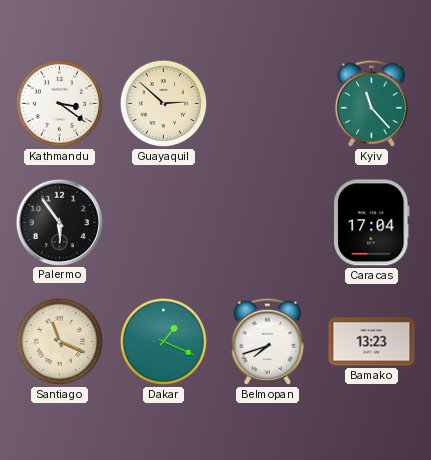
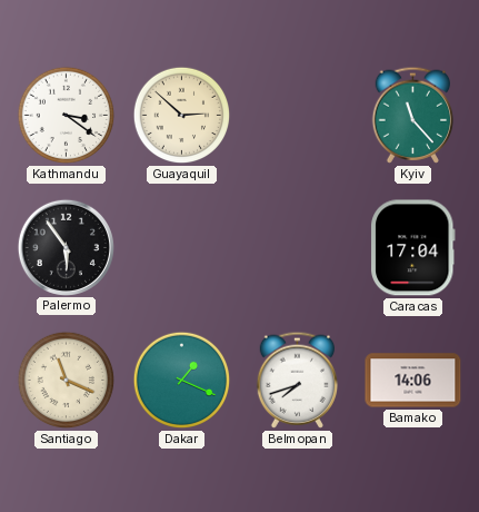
Bamako: 13:23 -> 14:06 (413, 381)
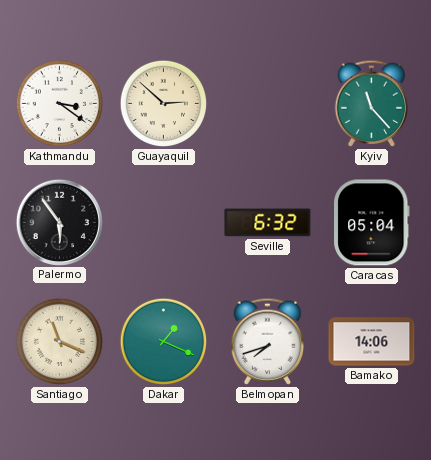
Seville: none -> 6:32 (268, 223)
Caracas: 17:04 -> 05:04 (372, 223)
